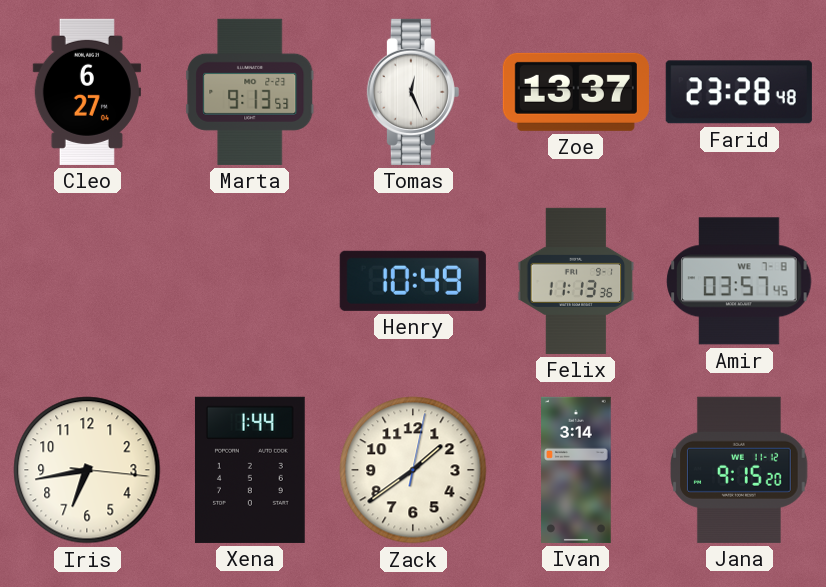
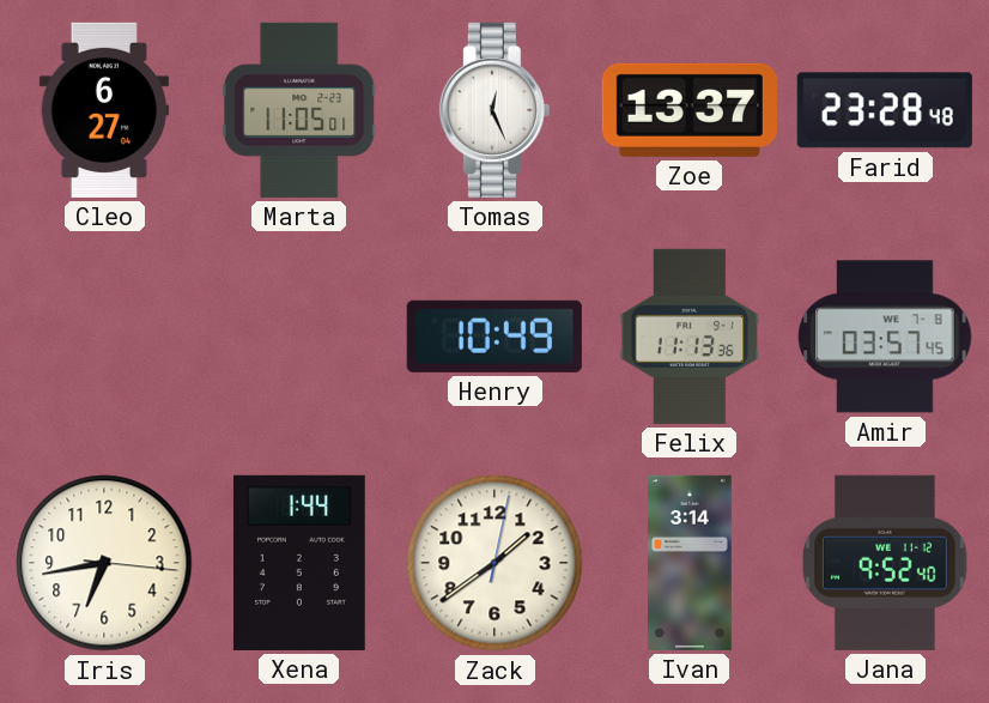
Marta: 9:13 -> 11:05 (299, 110)
Jana: 9:15 -> 9:52 (886, 563)
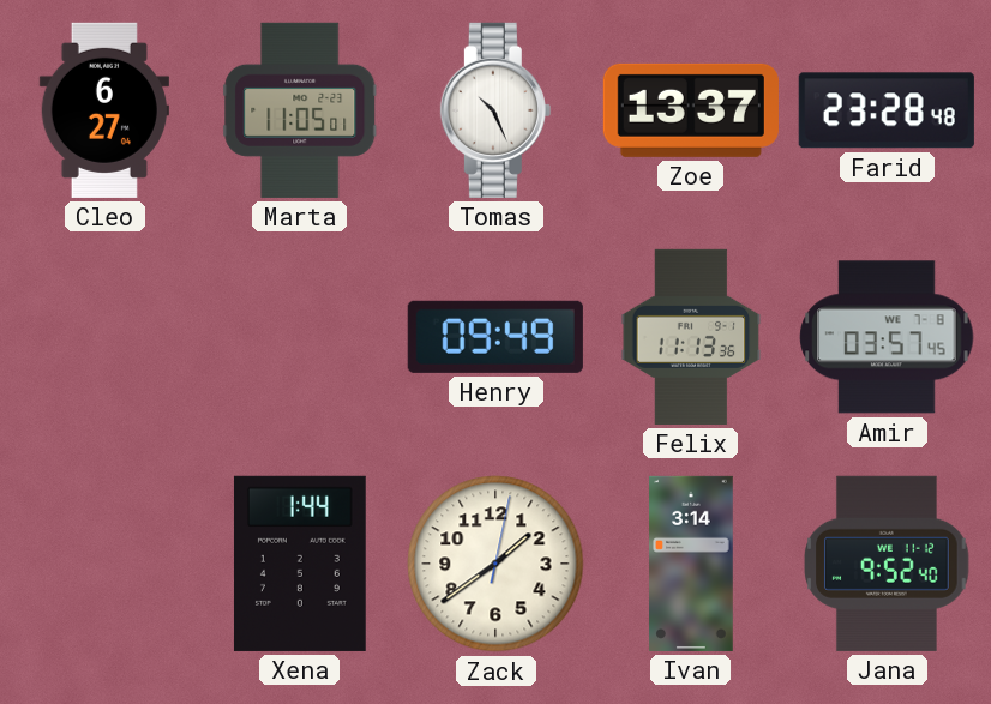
Tomas: 12:26 -> 10:26 (495, 110)
Henry: 10:49 -> 09:49 (495, 337)
Iris: 6:43 -> none (104, 563)
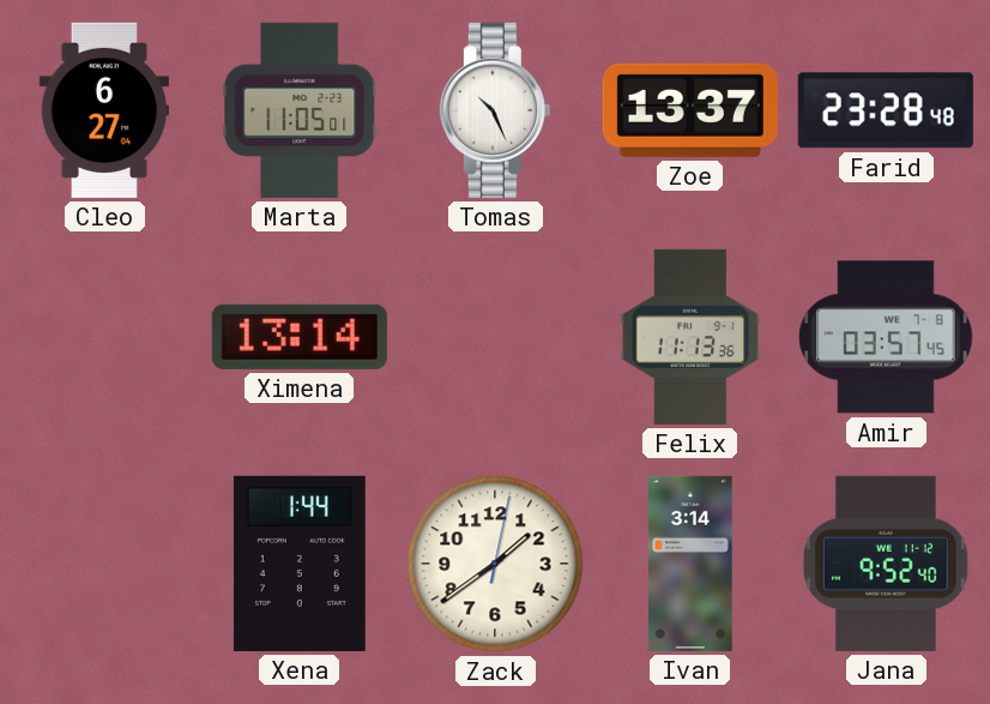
Ximena: none -> 13:14 (300, 337)
Henry: 09:49 -> none (495, 337)
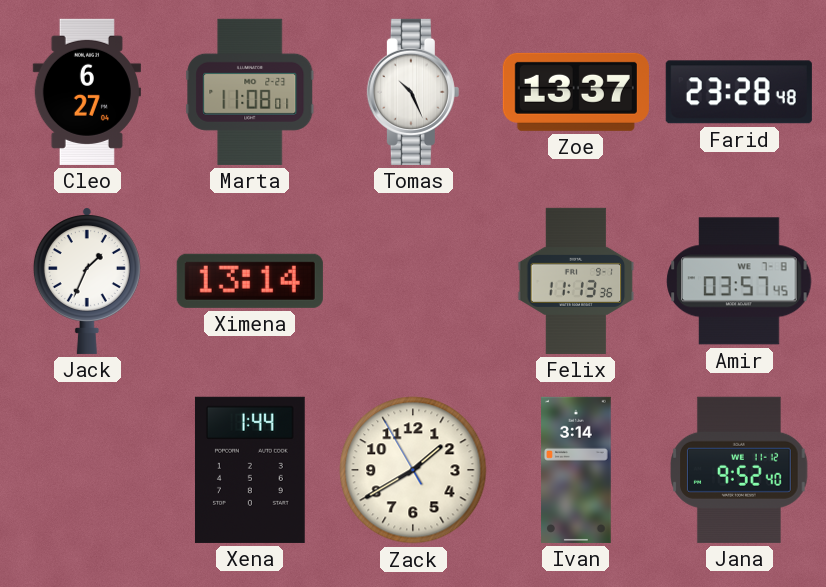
Marta: 11:05 -> 11:08 (250, 92)
Jack: none -> 1:34 (87, 281)
Zack: 1:39:02 -> 1:39:55 (413, 470)
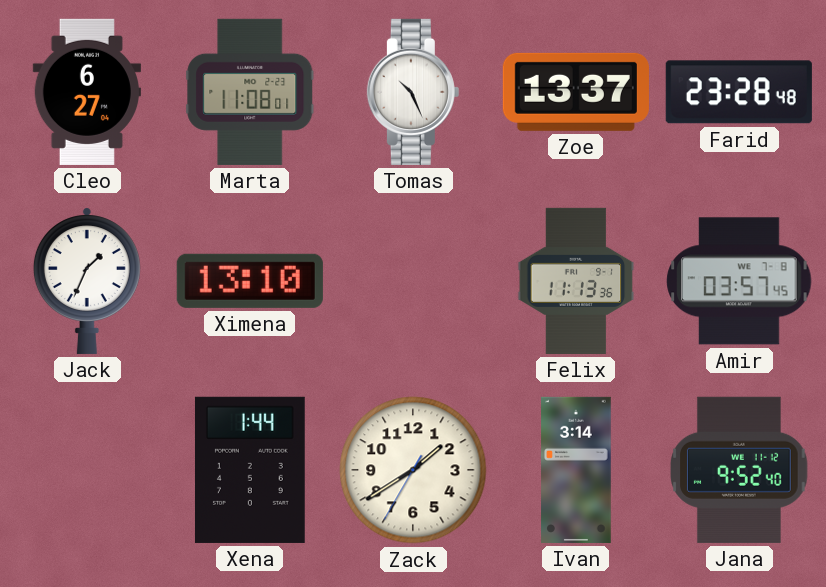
Ximena: 13:14 -> 13:10 (250, 281)
Zack: 1:39:55 -> 1:39:35 (413, 470)
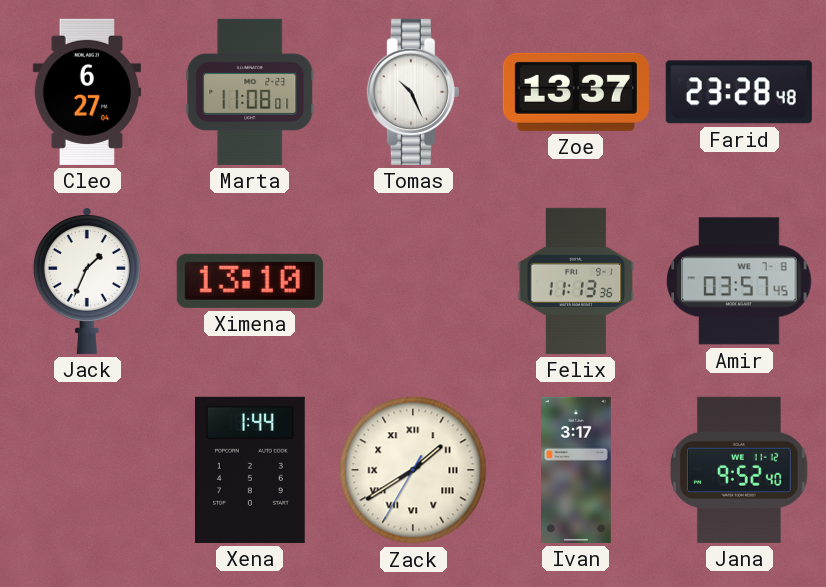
Zack numerals: Arabic -> Roman (413, 470)
Ivan: 3:14 -> 3:17 (576, 470)
